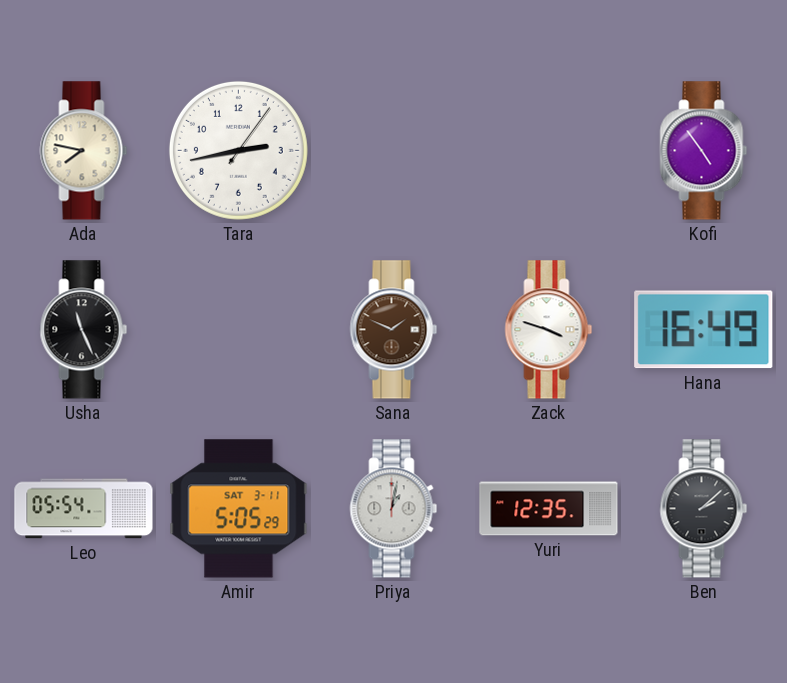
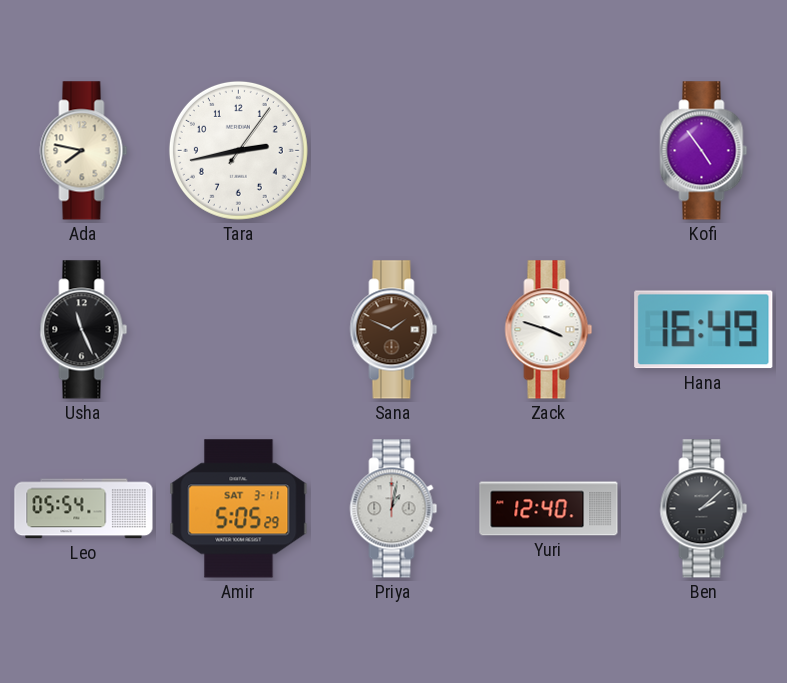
Yuri: 12:35 -> 12:40 (549, 509)
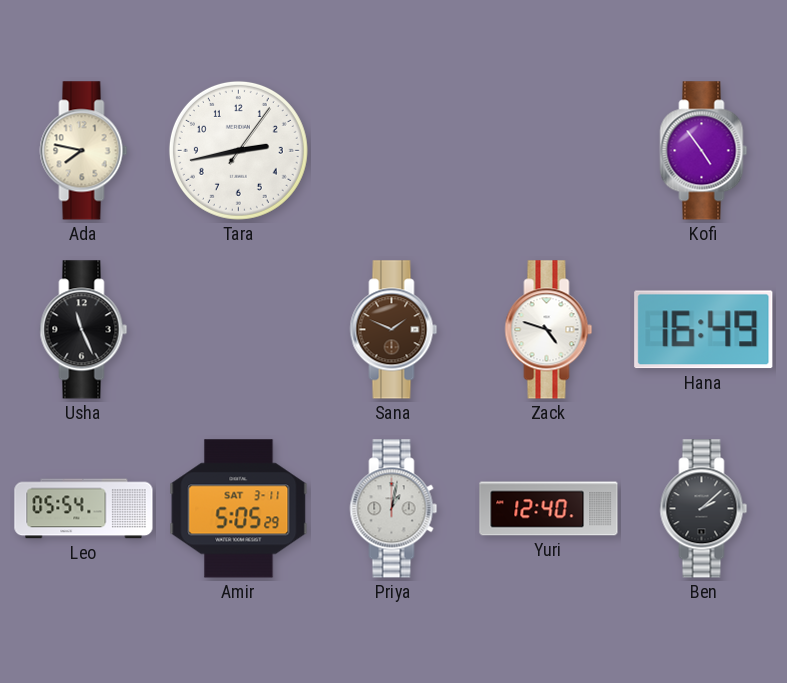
Zack: 3:48 -> 4:48 (549, 330)
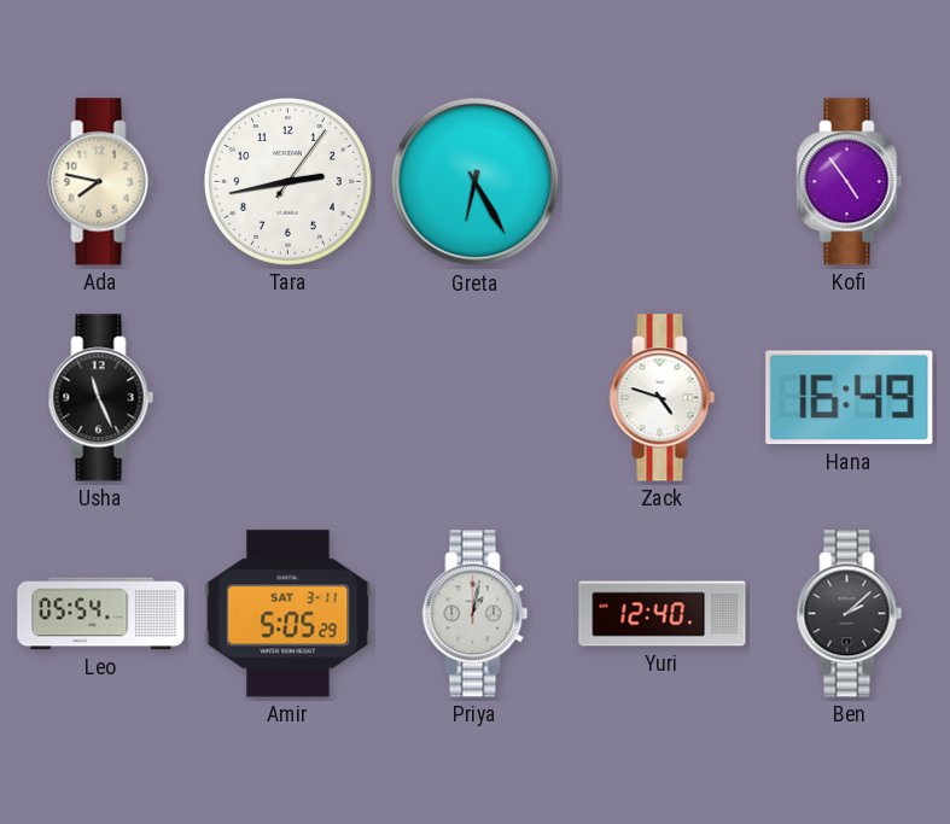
Greta: none -> 6:25 (476, 182)
Sana: 1:49 -> none (394, 330)
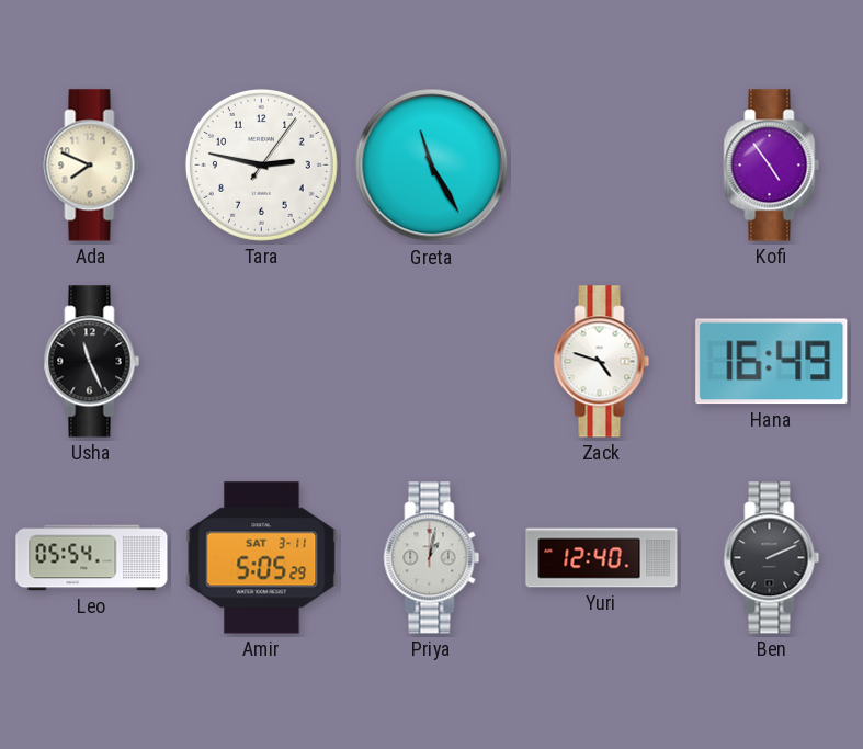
Ada: 7:47 -> 7:49 (92, 166)
Tara: 2:43 -> 2:47 (261, 164)
Greta: 6:25 -> 11:25 (432, 166)
Ben: 2:08 -> 2:11 (772, 558)
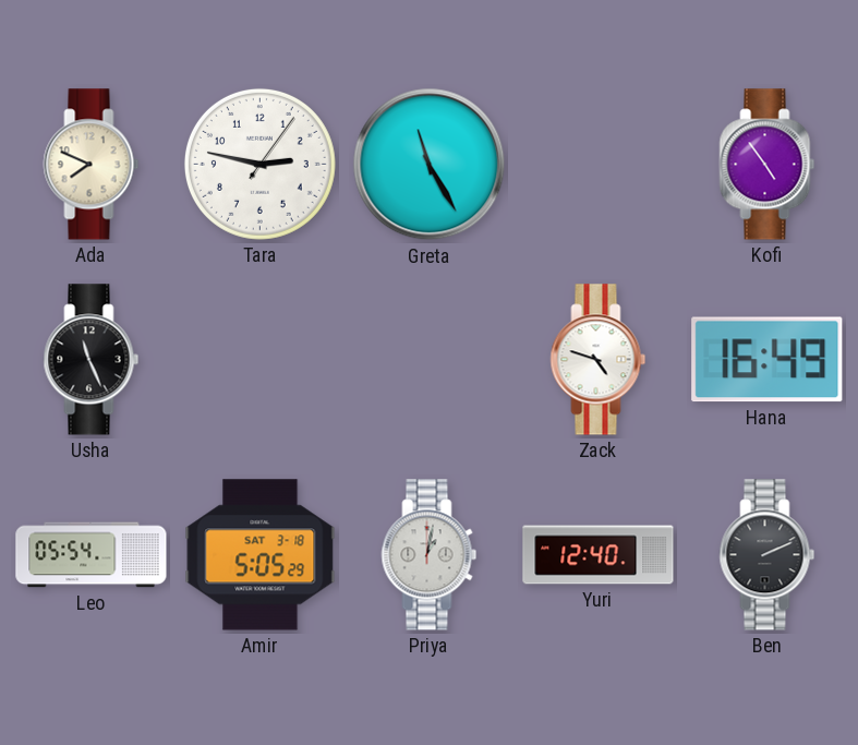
Amir date: SAT 3-11 -> SAT 3-18 (261, 555)
